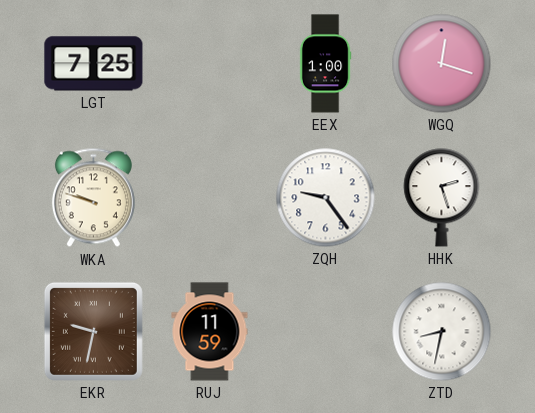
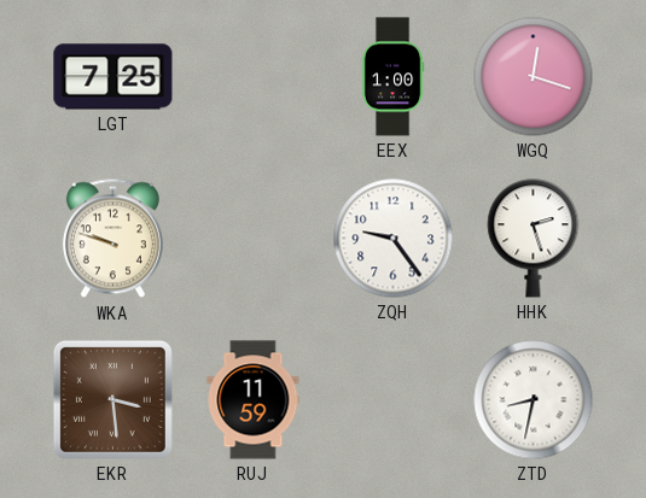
EKR: 9:32 -> 3:29 (112, 399)
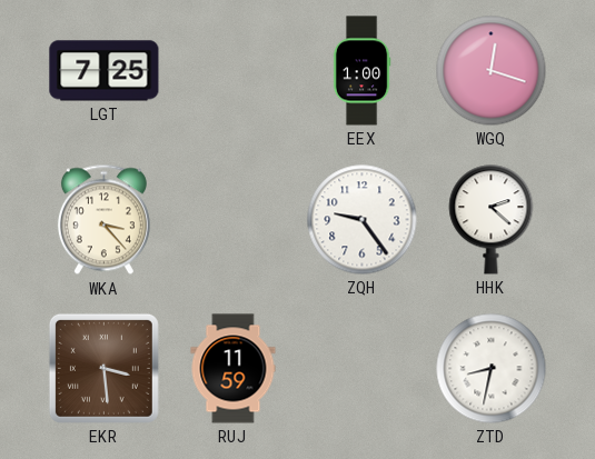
WKA: 9:48 -> 3:23 (103, 220)
HHK: 2:27 -> 2:22 (492, 220)
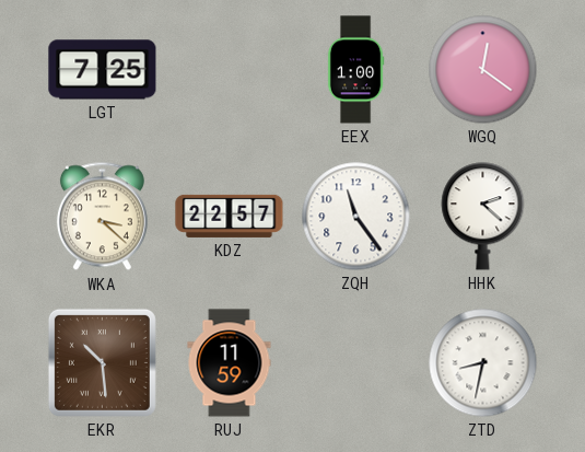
WGQ: 12:18 -> 12:21 (483, 70)
WKA: 3:23 -> 3:22 (102, 217)
KDZ: none -> 22:57 (230, 216)
ZQH: 9:24 -> 11:24 (356, 217)
EKR: 3:29 -> 10:29 (102, 362)
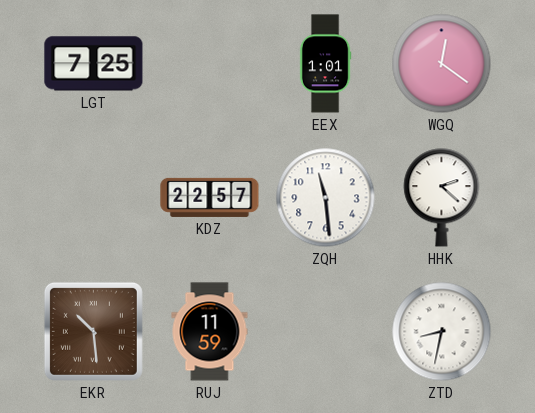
EEX: 1:00 -> 1:01 (325, 64)
WKA: 3:22 -> none (102, 217)
ZQH: 11:24 -> 11:29 (326, 198)
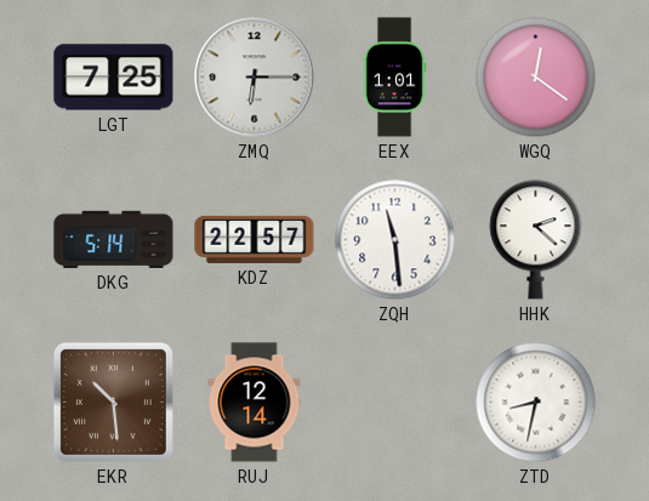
ZMQ: none -> 6:15 (255, 78)
DKG: none -> 5:14 (114, 239)
RUJ: 11:59 -> 12:14 (255, 403)
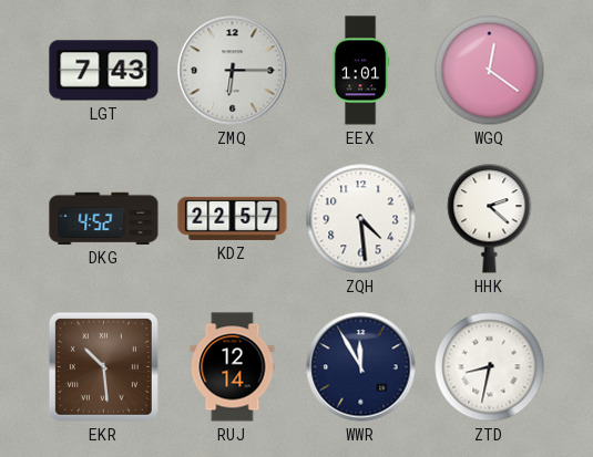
LGT: 7:25 -> 7:43 (104, 71)
DKG: 5:14 -> 4:52 (104, 218)
ZQH: 11:29 -> 4:29 (361, 219)
WWR: none -> 11:55 (361, 367)
